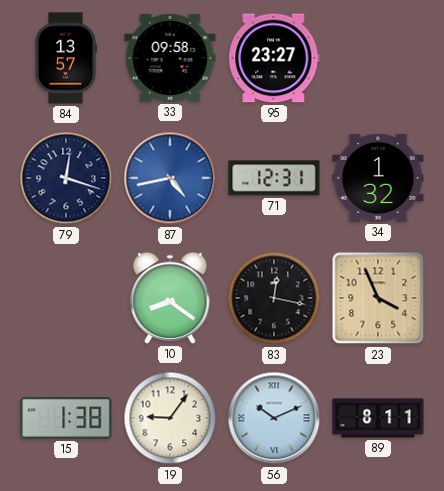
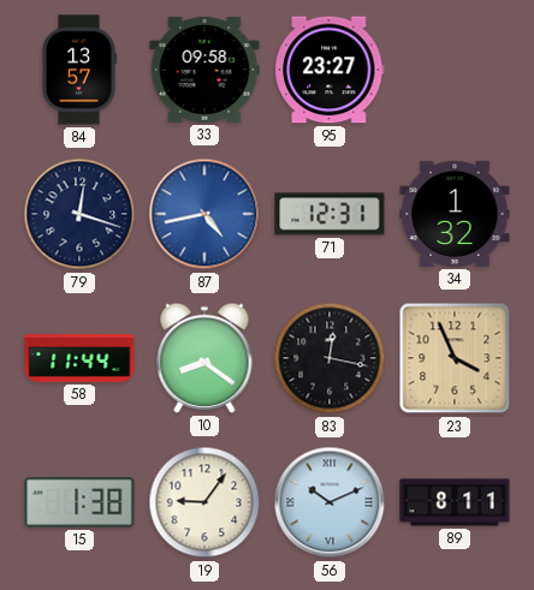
58: none -> 11:44 (79, 358)
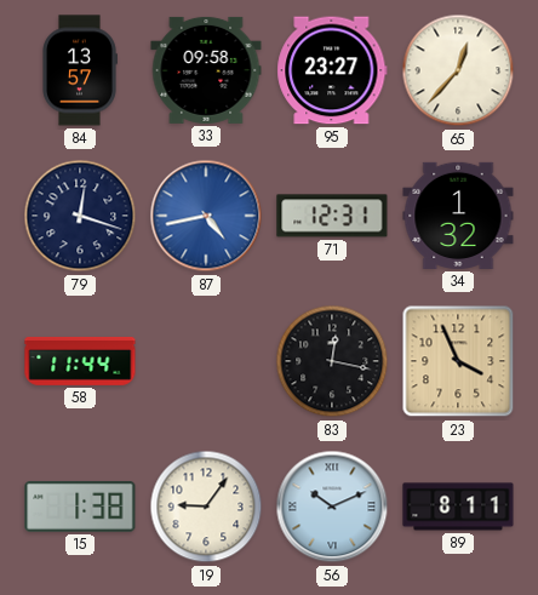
65: none -> 12:37 (458, 70)
10: 8:21 -> none (204, 358)
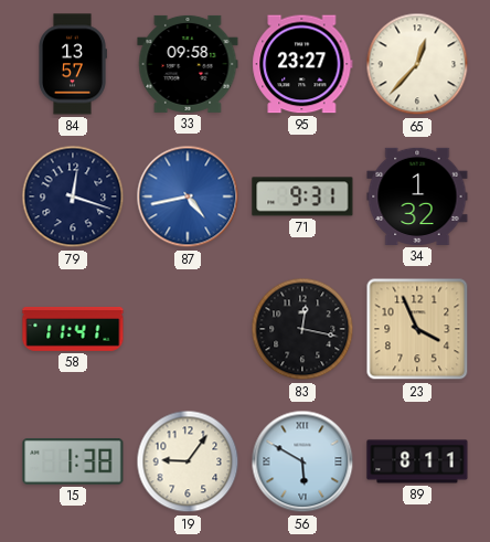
71: 12:31 -> 9:31 (302, 196)
58: 11:44 -> 11:41 (73, 329)
56: 10:11 -> 5:50 (302, 461)
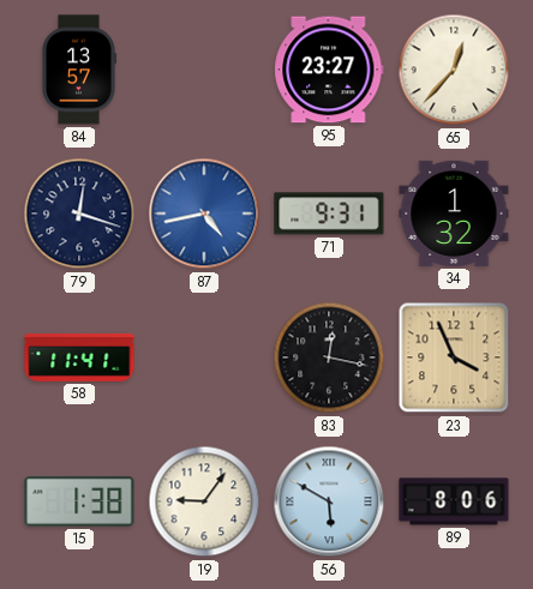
33: 09:58 -> none (188, 64)
89: 8:11 -> 8:06 (454, 501)
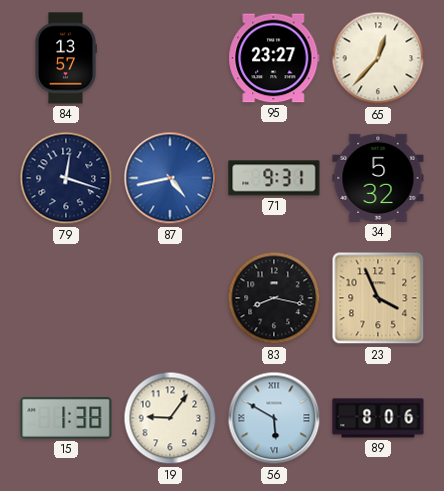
34: 1:32 -> 5:32 (378, 178)
58: 11:41 -> none (79, 357)
83: 12:17 -> 8:17 (274, 298)
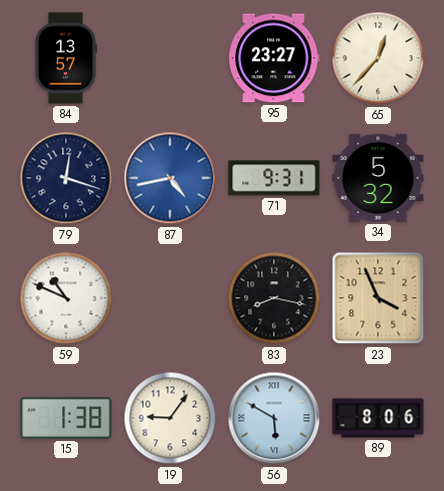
59: none -> 10:49 (66, 298)
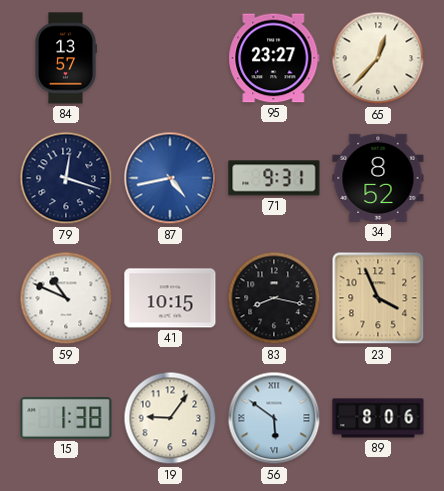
34: 5:32 -> 8:52 (378, 178)
41: none -> 10:15 (170, 298)
56: 5:50 -> 5:51 (274, 418)
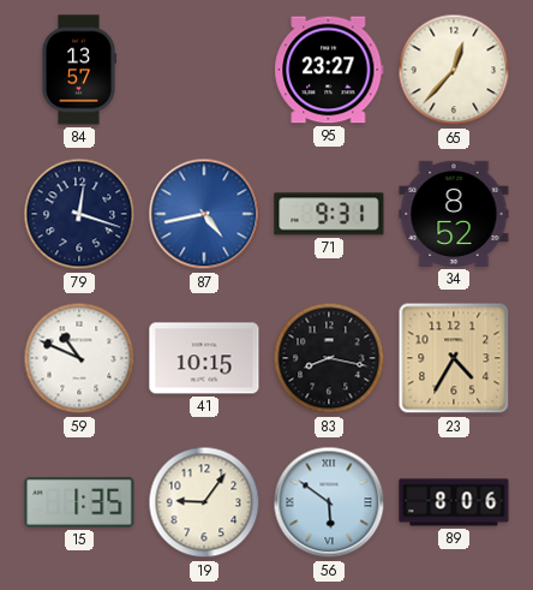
23: 3:56 -> 4:35 (454, 358)
15: 1:38 -> 1:35 (79, 503)
